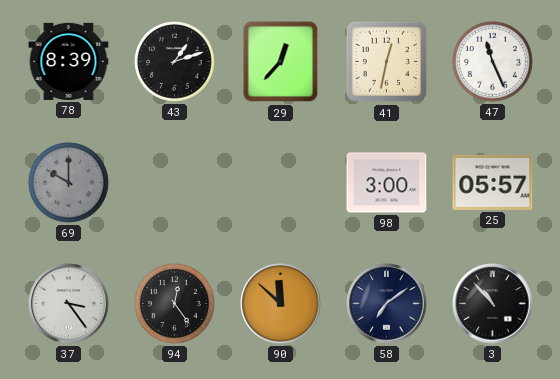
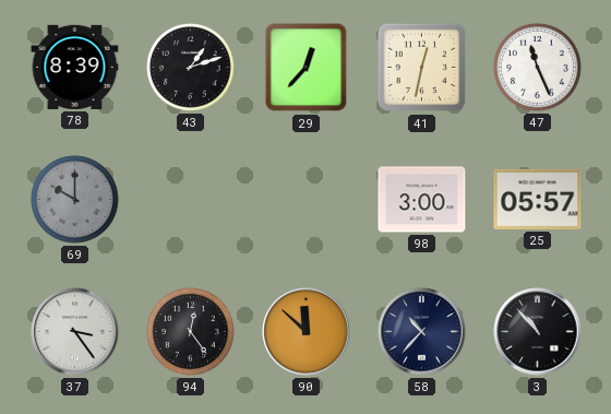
58: 7:09 -> 10:37 (422, 332)
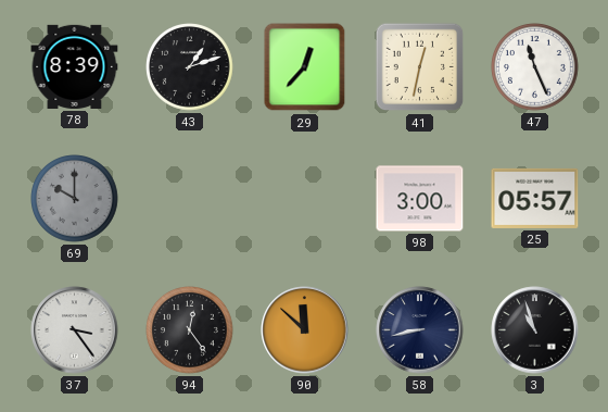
58: 10:37 -> 8:43 (420, 330)
3: 10:53 -> 10:57 (535, 330)
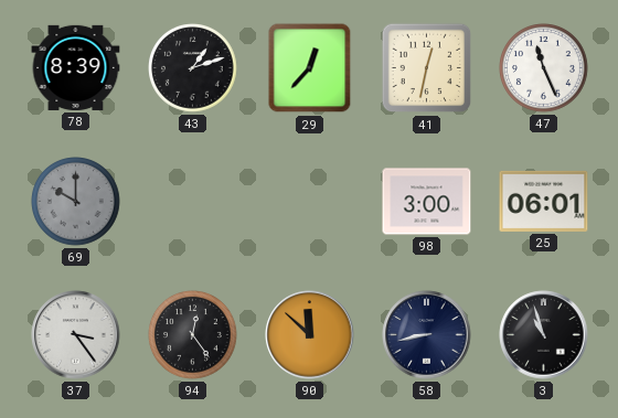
25: 05:57 -> 06:01 (544, 201)
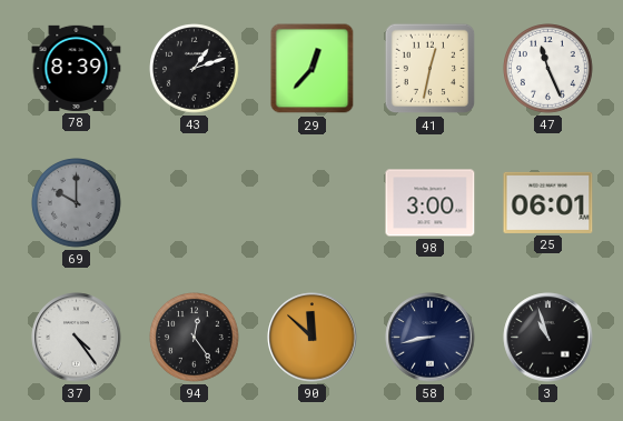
37: 3:24 -> 4:24 (77, 338)
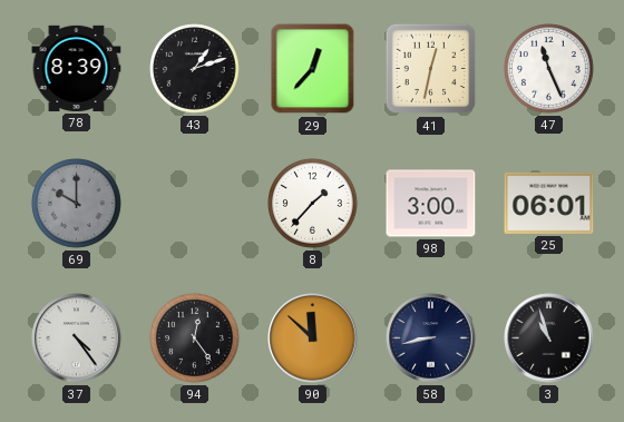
8: none -> 1:37 (313, 204)
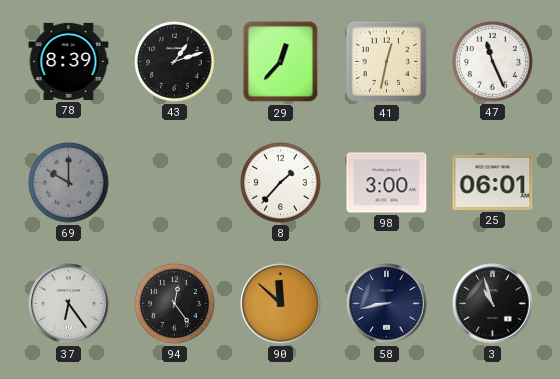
37: 4:24 -> 6:24 (69, 304)
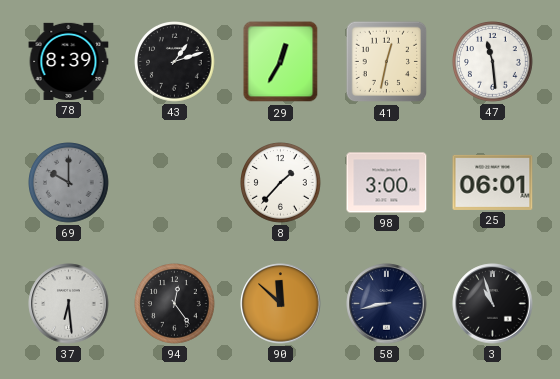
29: 12:37 -> 12:35 (281, 62)
47: 11:26 -> 11:29 (493, 62)
37: 6:24 -> 6:29 (69, 304)
